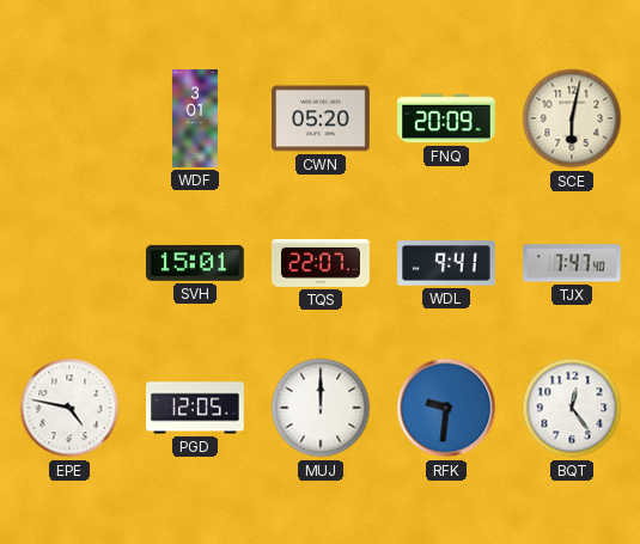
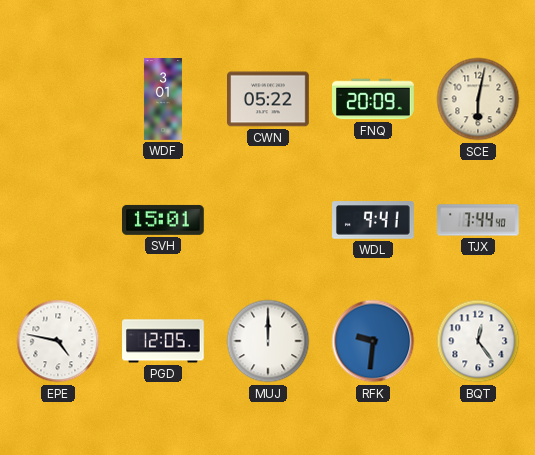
CWN: 05:20 -> 05:22 (269, 99)
TQS: 22:07 -> none (321, 263)
TJX: 7:47 -> 7:44 (479, 220)
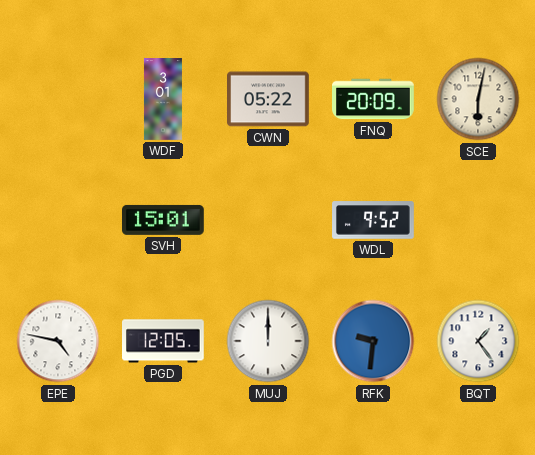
WDL: 9:41 -> 9:52 (373, 220)
TJX: 7:44 -> none (479, 220)
BQT: 12:24 -> 1:24 (478, 341)
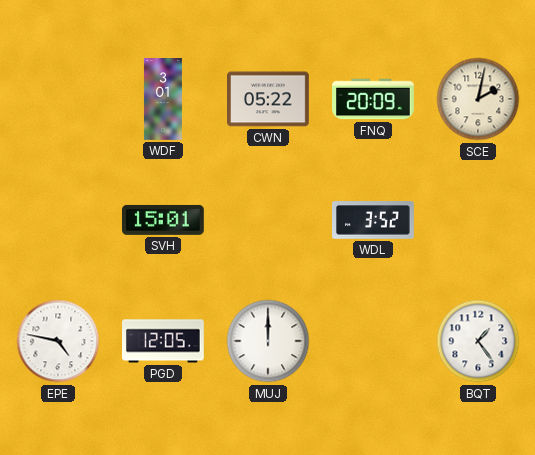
SCE: 6:02 -> 2:02 (478, 99)
WDL: 9:52 -> 3:52 (373, 220)
RFK: 9:31 -> none (373, 341)
